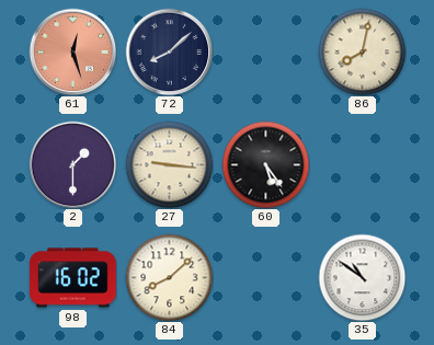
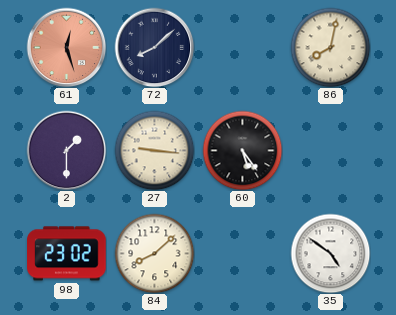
98: 16:02 -> 23:02 (67, 254)
35: 10:51 -> 4:51 (330, 253)
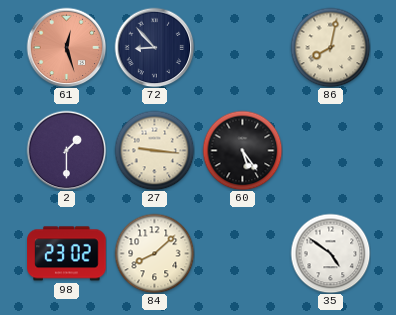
72: 8:08 -> 8:53 (154, 47)
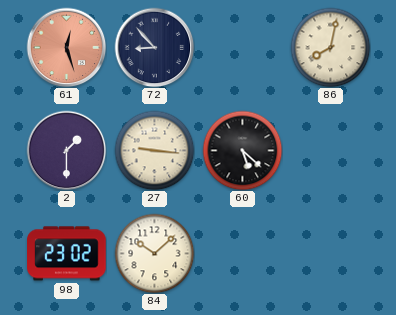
60: 5:24 -> 5:22 (242, 150)
84: 8:08 -> 10:08 (154, 253)
35: 4:51 -> none (330, 253)
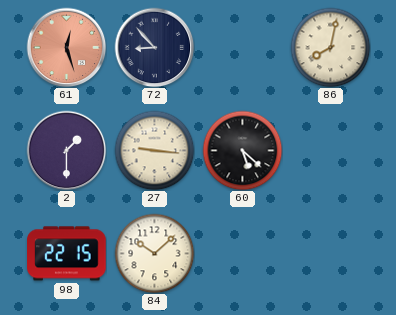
98: 23:02 -> 22:15 (67, 254)
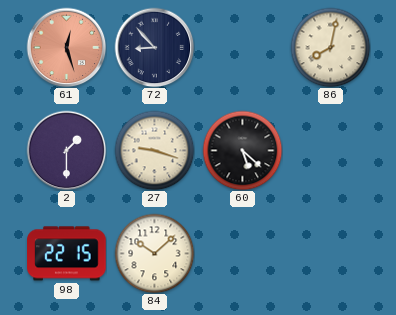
27: 9:16 -> 9:18 (154, 150)
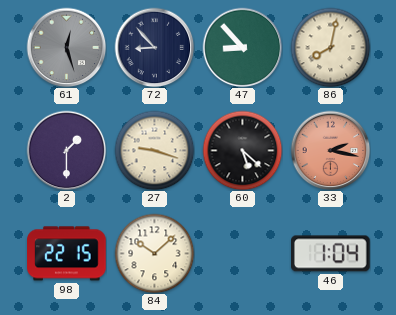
61 dial: salmon -> grey (66, 47)
47: none -> 8:53 (242, 47)
33: none -> 2:17 (330, 150)
46: none -> 1:04 (331, 254)
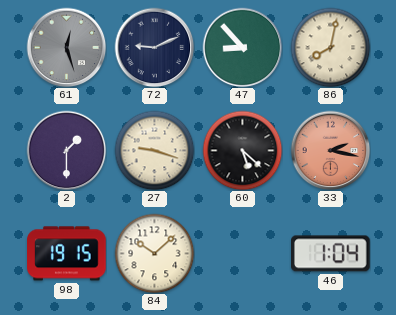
72: 8:53 -> 9:11 (154, 47)
98: 22:15 -> 19:15 (67, 254)
